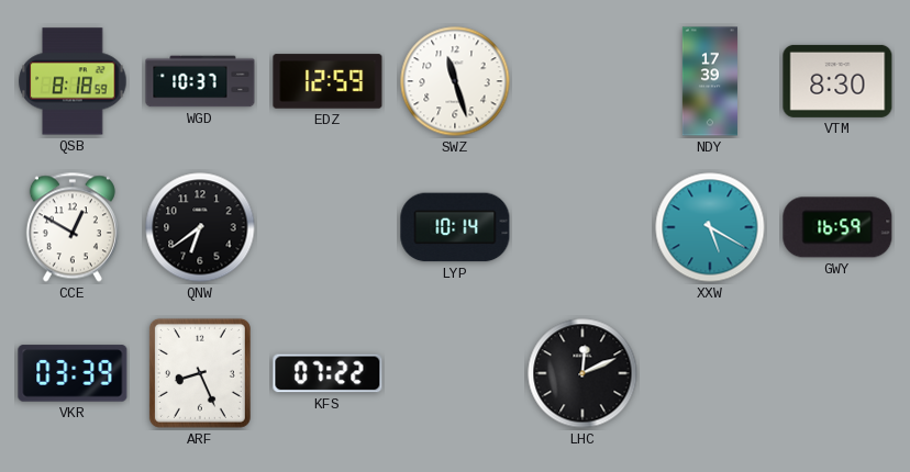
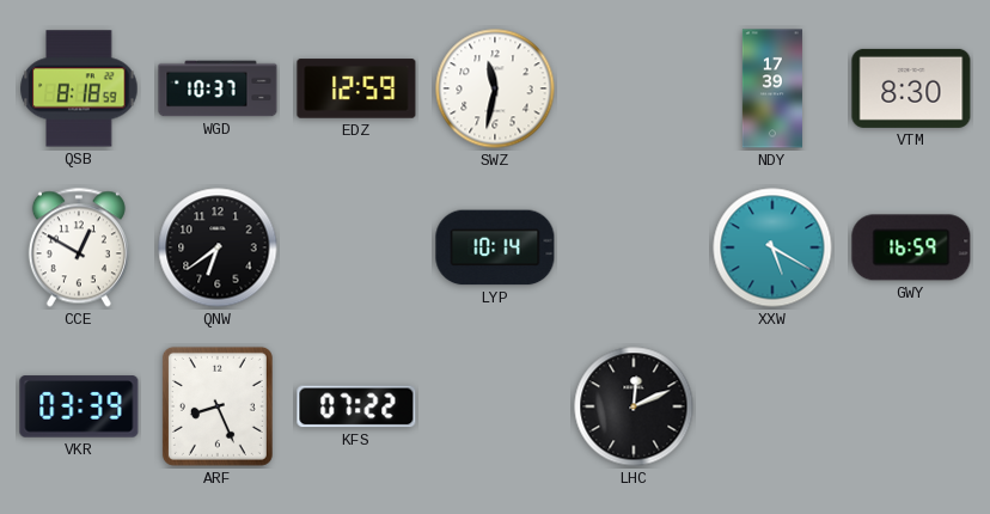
SWZ: 11:27 -> 11:32 (495, 88)
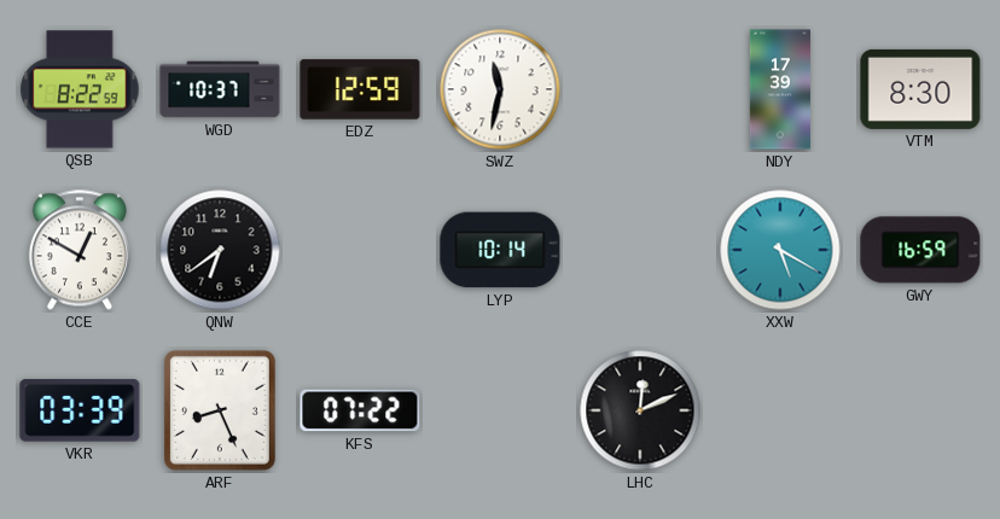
QSB: 8:18 -> 8:22 (80, 89)
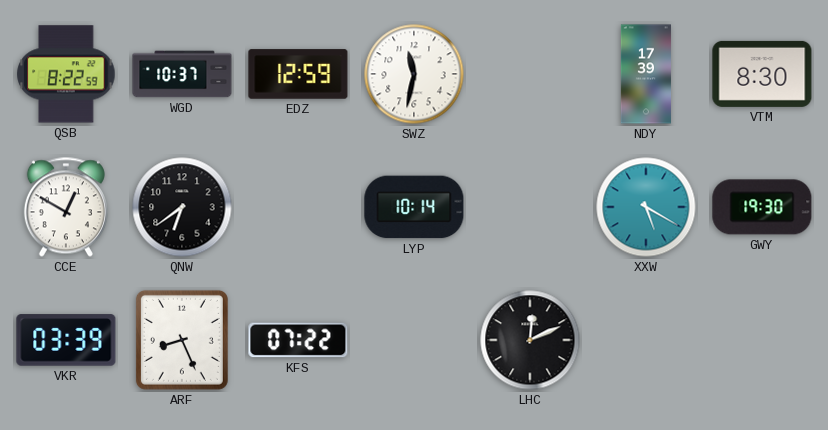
GWY: 16:59 -> 19:30 (762, 207)
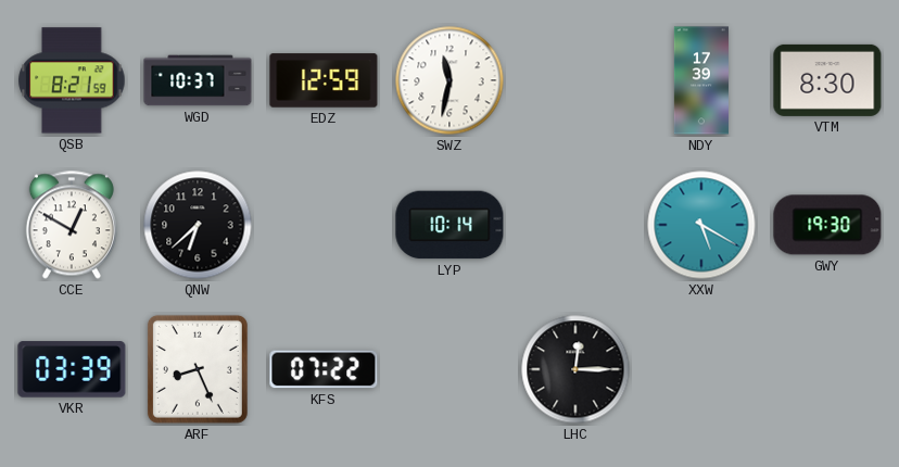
QSB: 8:22 -> 8:21 (72, 80)
QNW: 6:39 -> 6:38 (198, 225)
LHC: 12:11 -> 12:15 (575, 369)
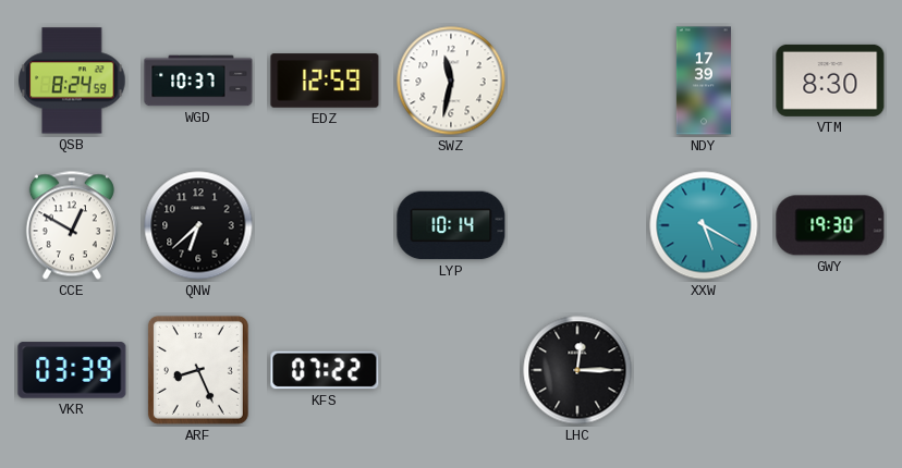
QSB: 8:21 -> 8:24 (72, 81)
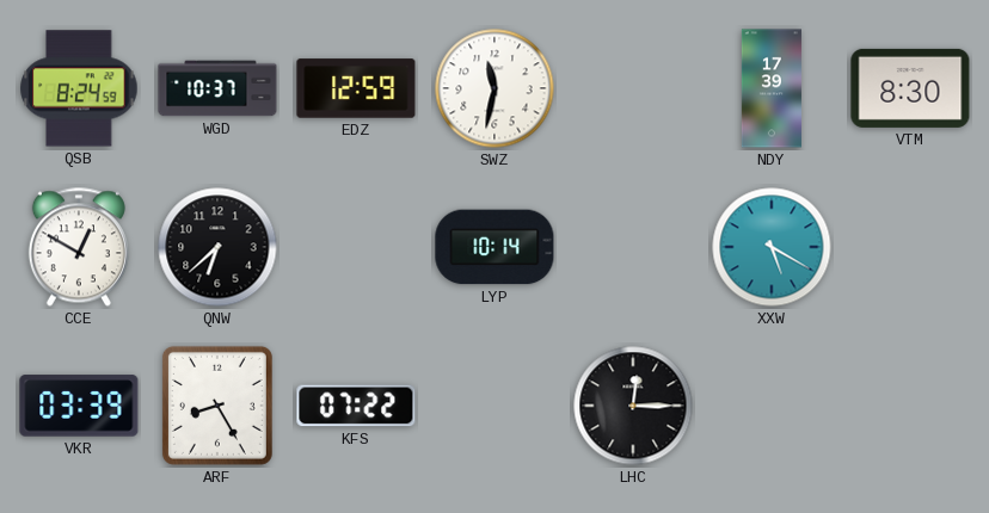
GWY: 19:30 -> none (830, 225)
ARF: 8:26 -> 8:25 (217, 406)
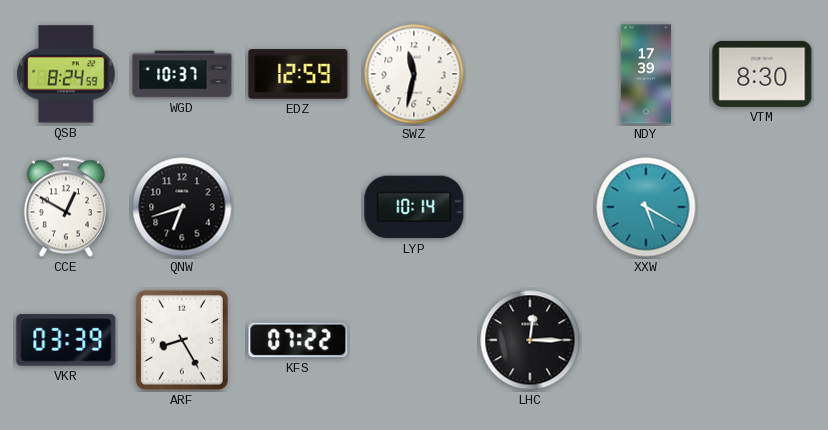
QNW: 6:38 -> 6:42 (182, 207)
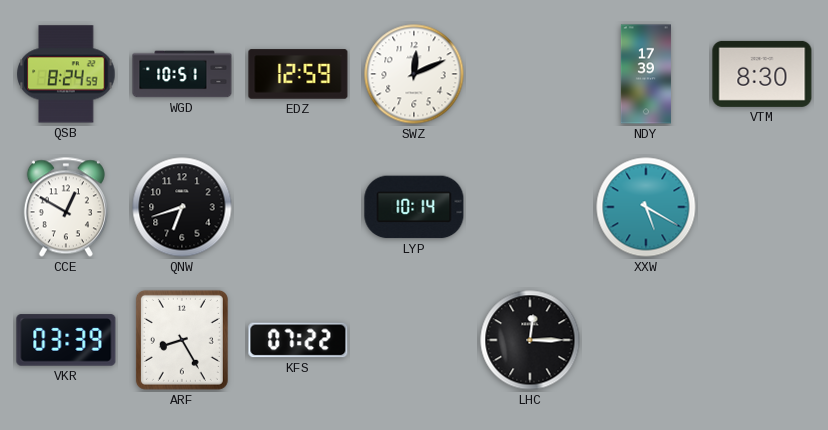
WGD: 10:37 -> 10:51 (182, 74)
SWZ: 11:32 -> 12:11 (414, 74)
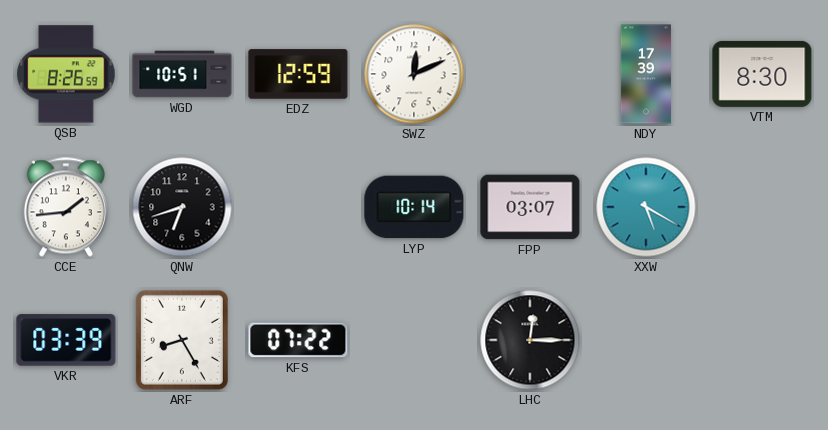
QSB: 8:24 -> 8:26 (66, 74)
CCE: 12:50 -> 1:44 (66, 207)
FPP: none -> 03:07 (530, 207)
